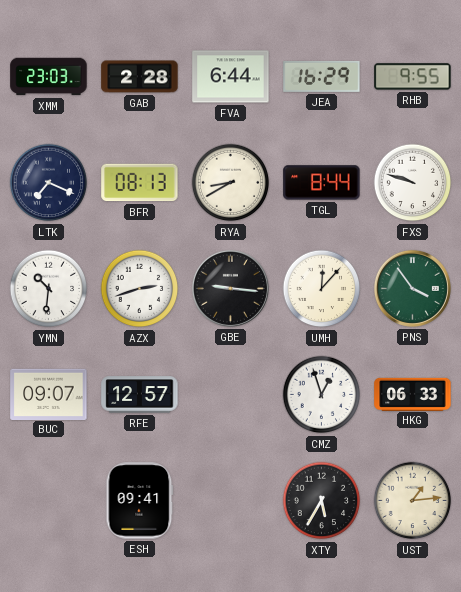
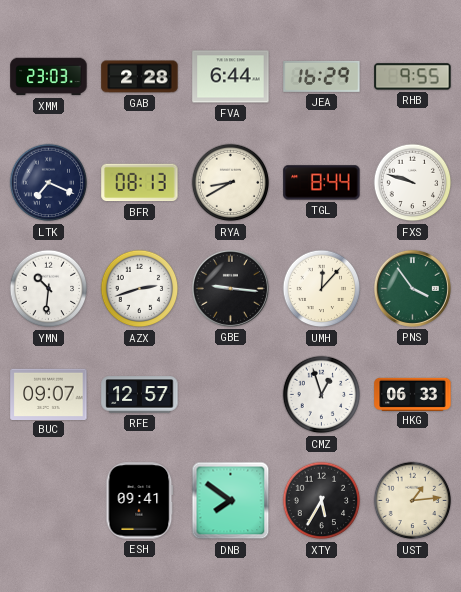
DNB: none -> 7:51 (231, 501)
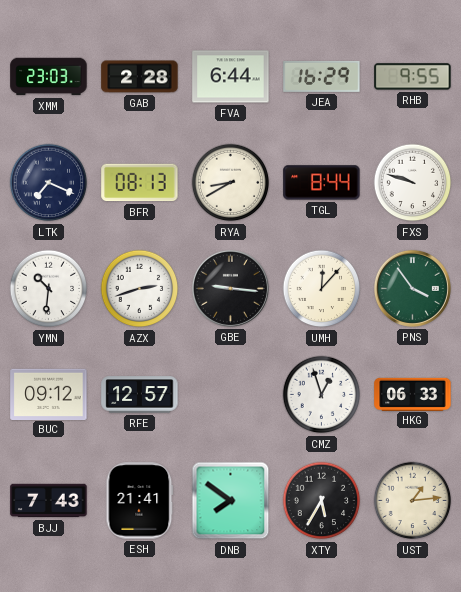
BUC: 09:07 -> 09:12 (49, 394)
BJJ: none -> 7:43 (49, 501)
ESH: 09:41 -> 21:41 (140, 501)
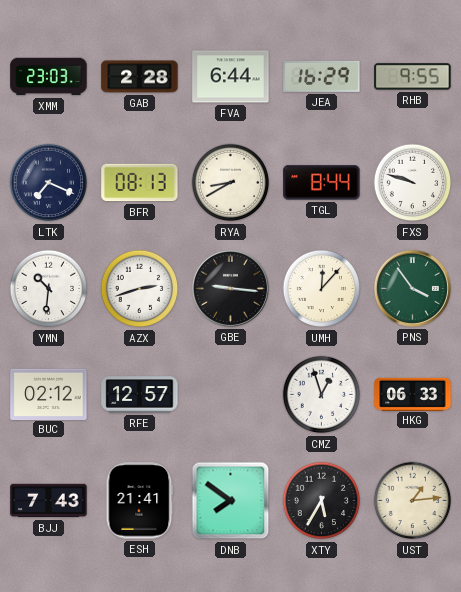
BUC: 09:12 -> 02:12 (49, 394)
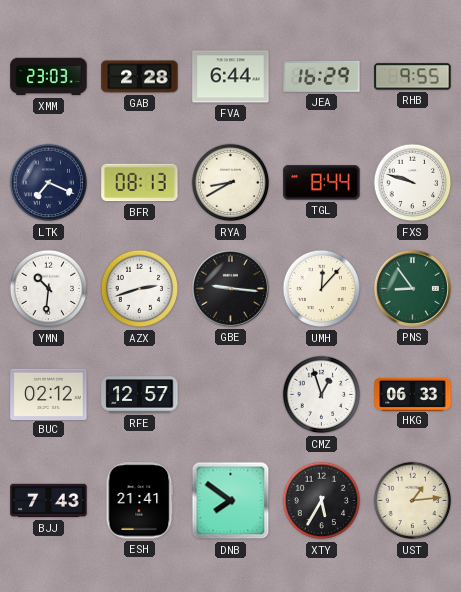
PNS: 3:54 -> 8:54 (412, 288)
